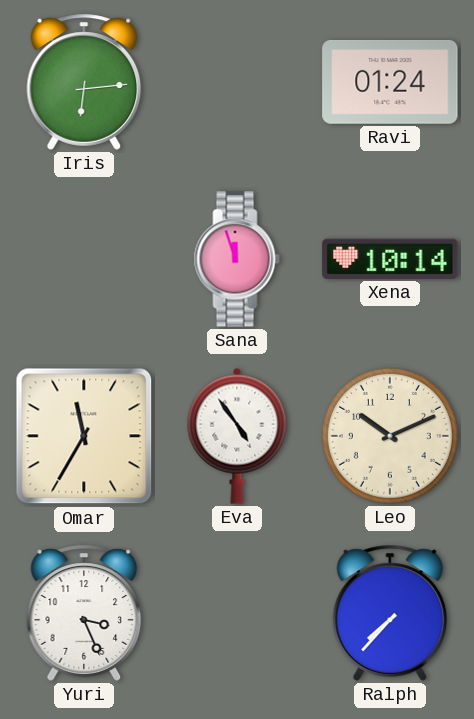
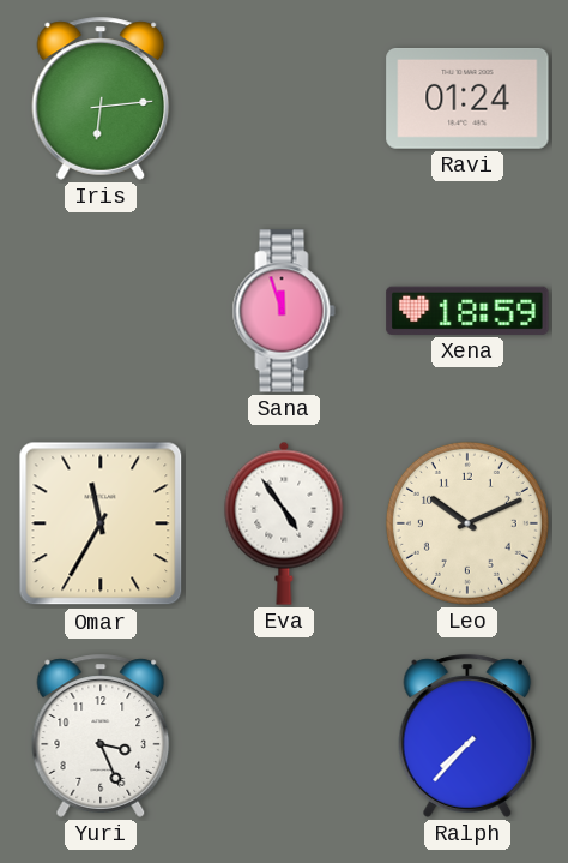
Xena: 10:14 -> 18:59 (467, 311)
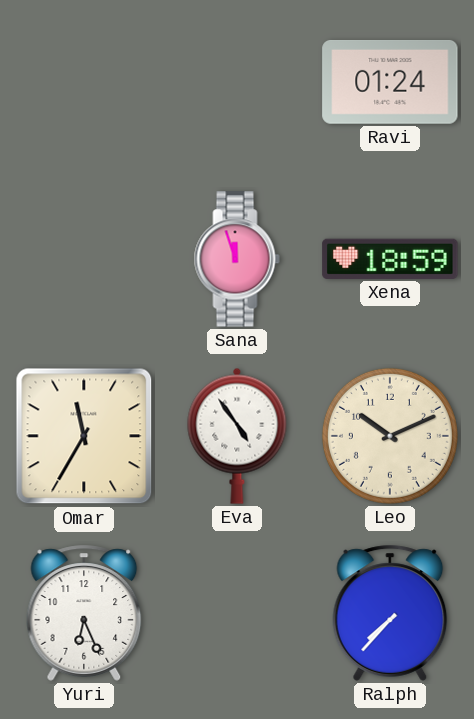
Iris: 6:14 -> none (101, 98)
Yuri: 3:26 -> 6:26 (84, 613)
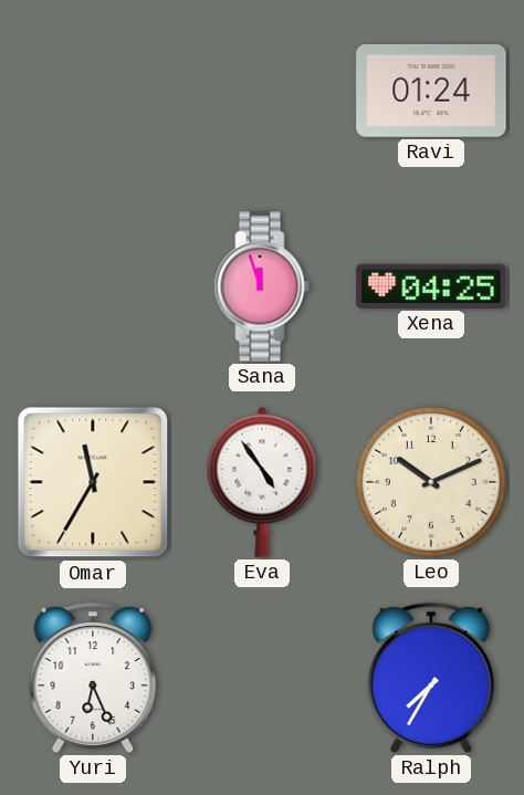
Xena: 18:59 -> 04:25 (431, 286)
Ralph: 7:37 -> 7:35 (431, 678)
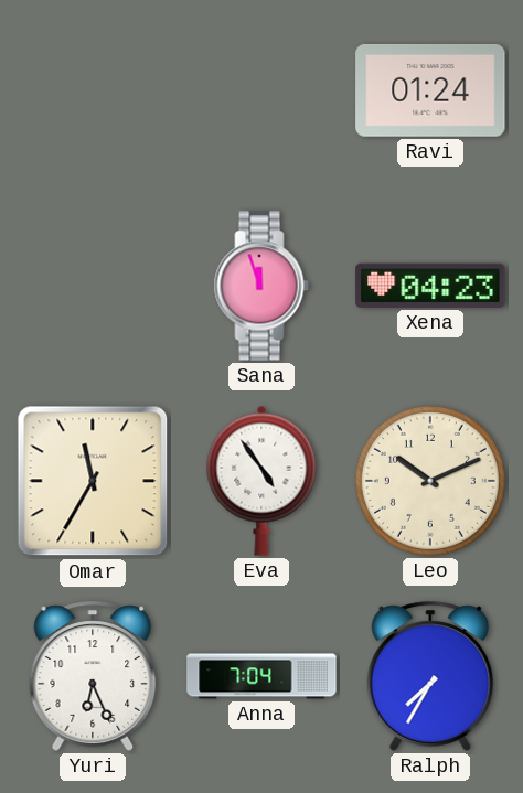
Xena: 04:25 -> 04:23 (430, 286)
Anna: none -> 7:04 (261, 676)
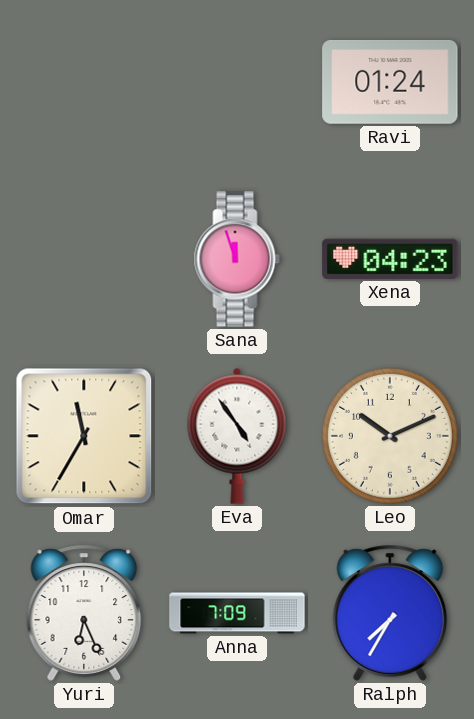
Anna: 7:04 -> 7:09 (237, 613)
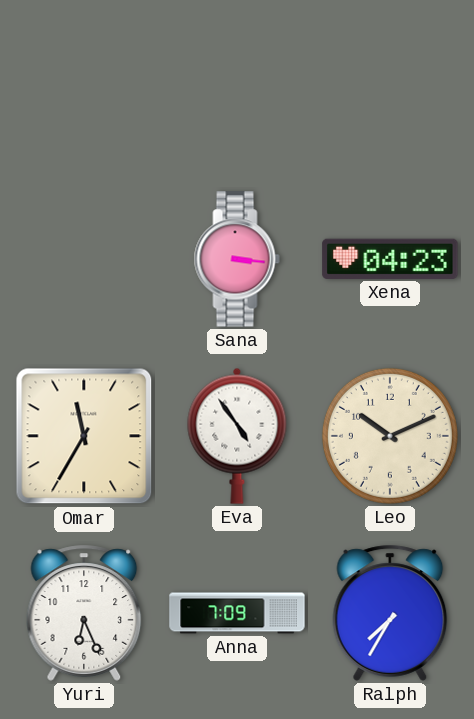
Ravi: 01:24 -> none (390, 82)
Sana: 11:57 -> 3:16 (237, 259)
